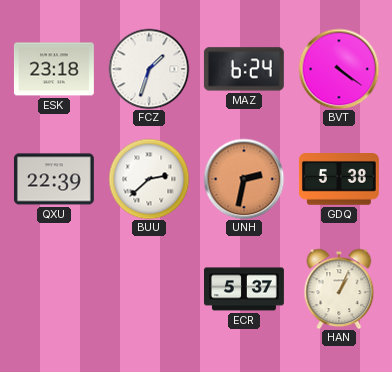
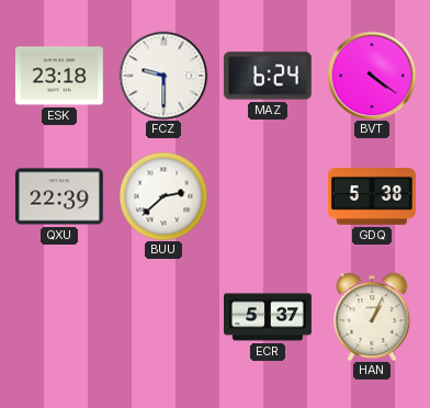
FCZ: 1:33 -> 9:30 (163, 76)
UNH: 2:32 -> none (244, 179)
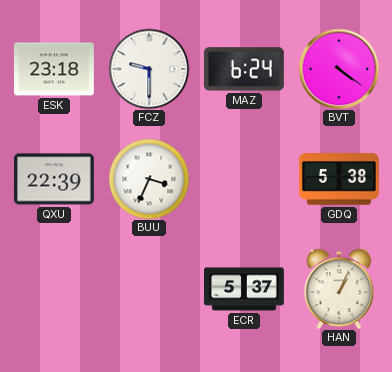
BUU: 2:38 -> 3:34 (149, 179)
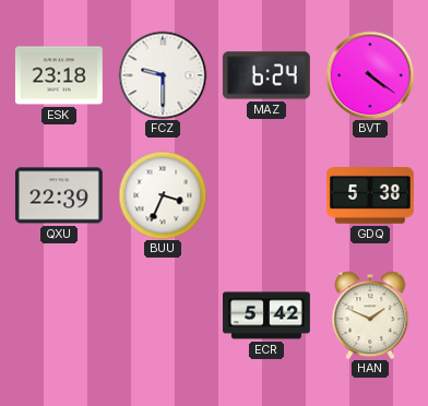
ECR: 5:37 -> 5:42 (267, 315)
HAN: 1:04 -> 1:49 (370, 315)
